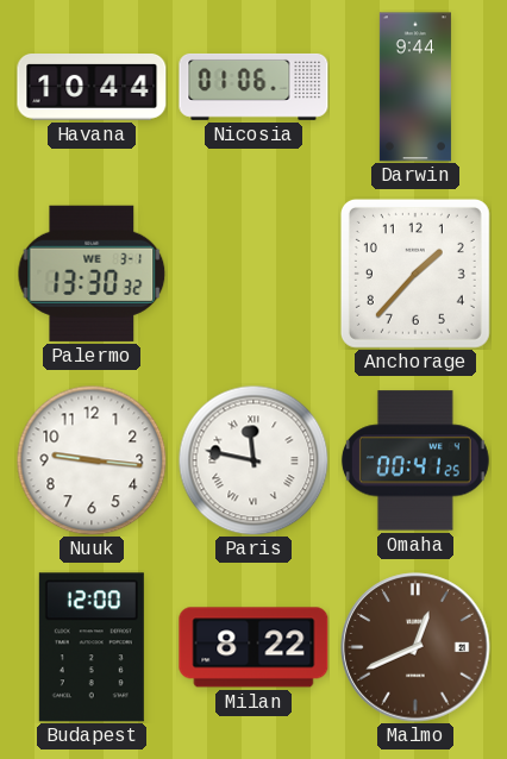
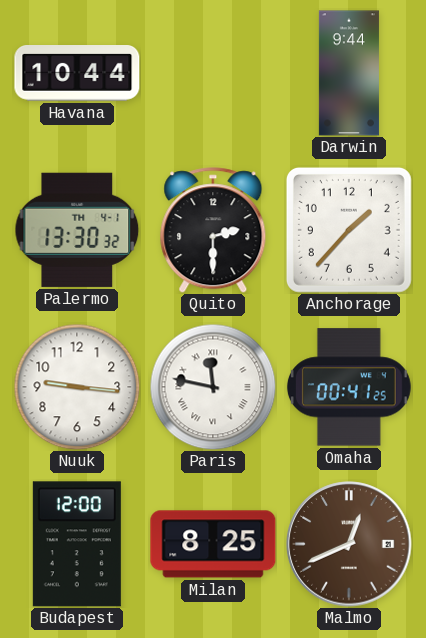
Nicosia: 01:06 -> none (253, 87)
Palermo date: WE 3-1 -> TH 4-1 (77, 230)
Quito: none -> 2:30 (213, 230)
Milan: 8:22 -> 8:25 (213, 544)
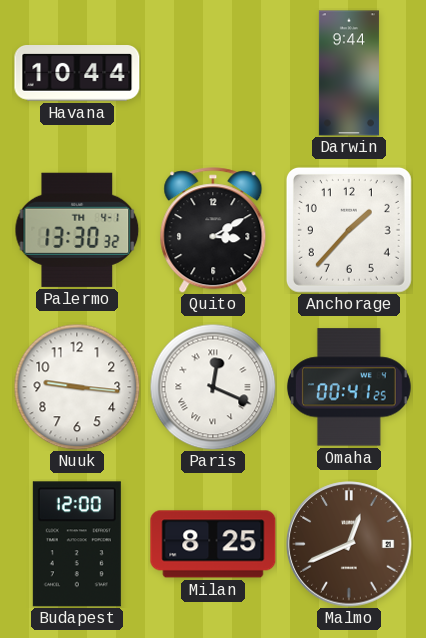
Quito: 2:30 -> 3:10 (213, 230)
Paris: 11:47 -> 12:19 (213, 387)
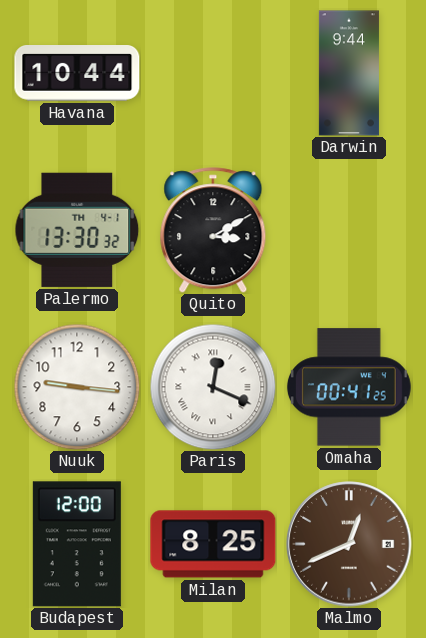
Anchorage: 1:37 -> none (349, 230)
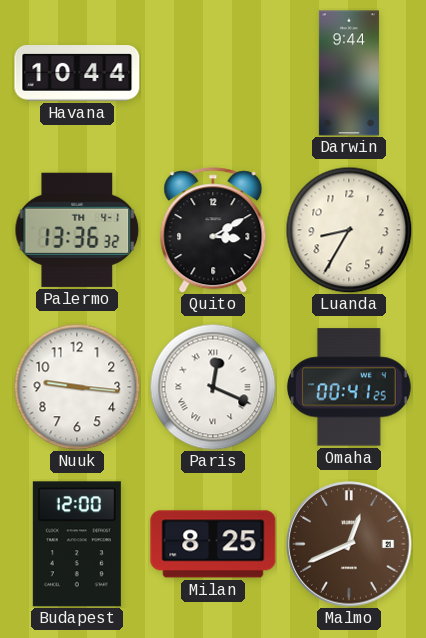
Palermo: 13:30 -> 13:36 (77, 230)
Luanda: none -> 8:35 (349, 230)
